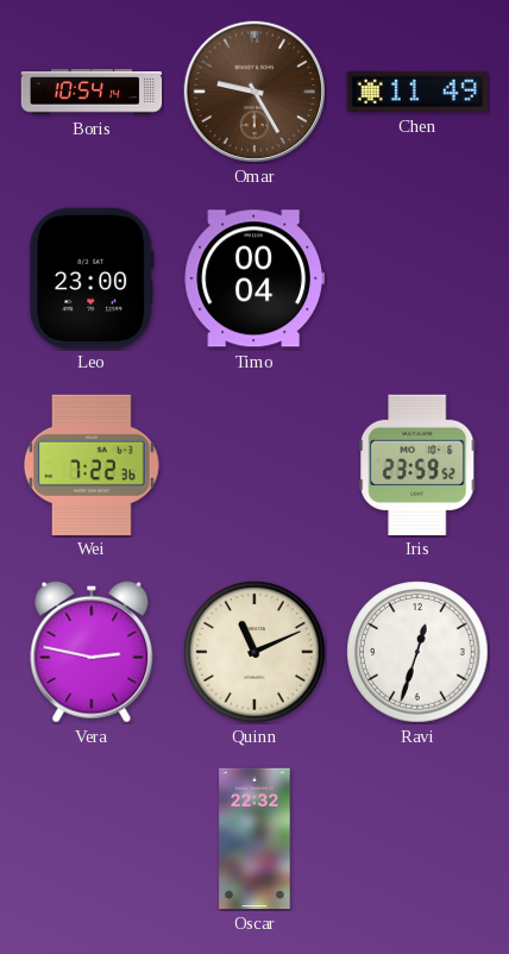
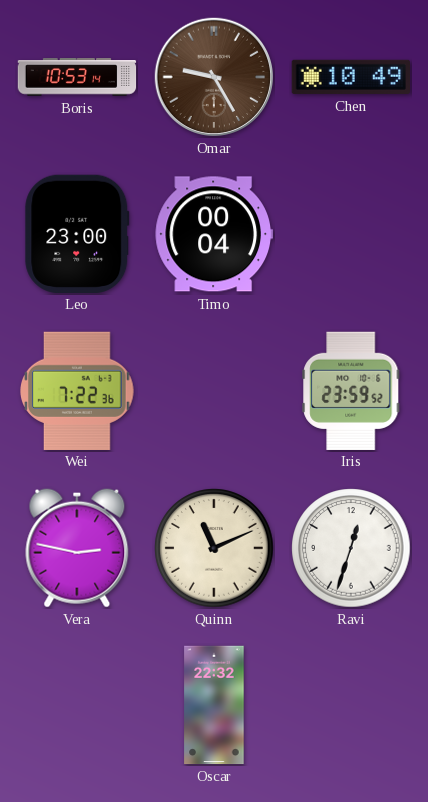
Boris: 10:54 -> 10:53 (77, 77)
Chen: 11:49 -> 10:49 (350, 77)
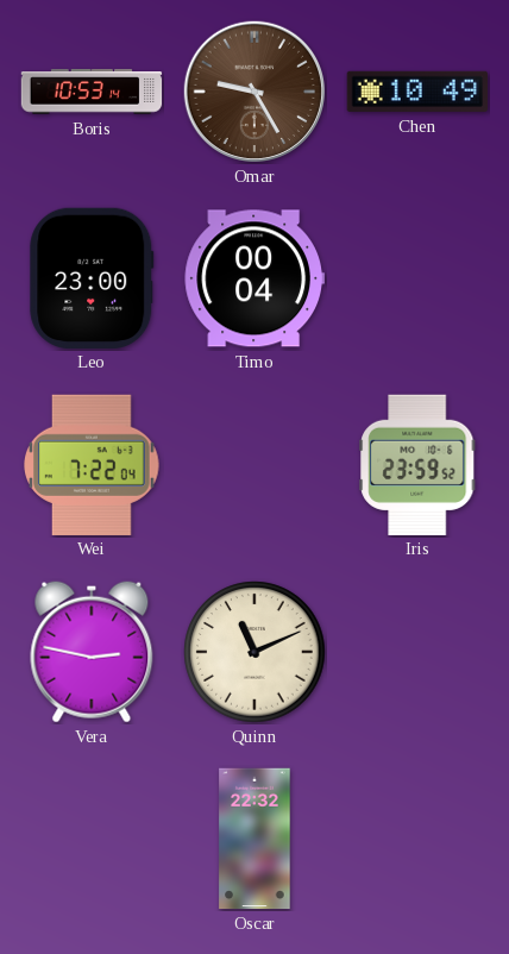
Wei: 7:22:36 -> 7:22:04 (93, 464)
Ravi: 12:33 -> none (351, 548)
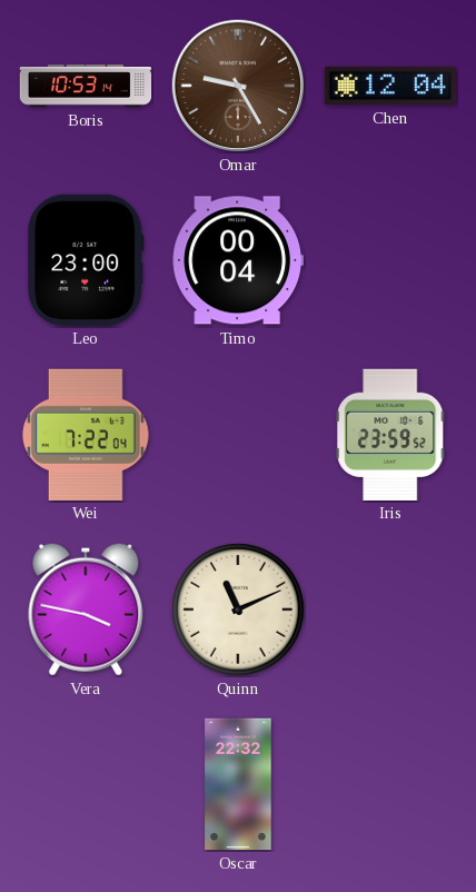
Chen: 10:49 -> 12:04 (389, 86)
Vera: 2:47 -> 3:47 (86, 609)
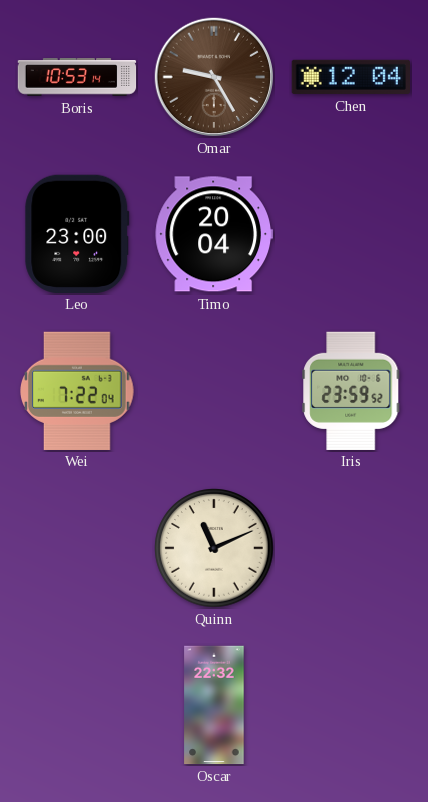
Timo: 00:04 -> 20:04 (213, 234)
Vera: 3:47 -> none (86, 609)
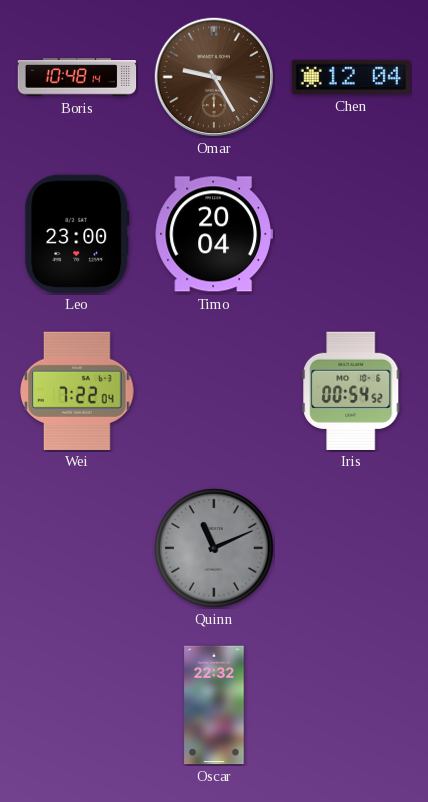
Boris: 10:53 -> 10:48 (77, 77)
Iris: 23:59 -> 00:54 (351, 390)
Quinn dial: cream -> grey (214, 548)
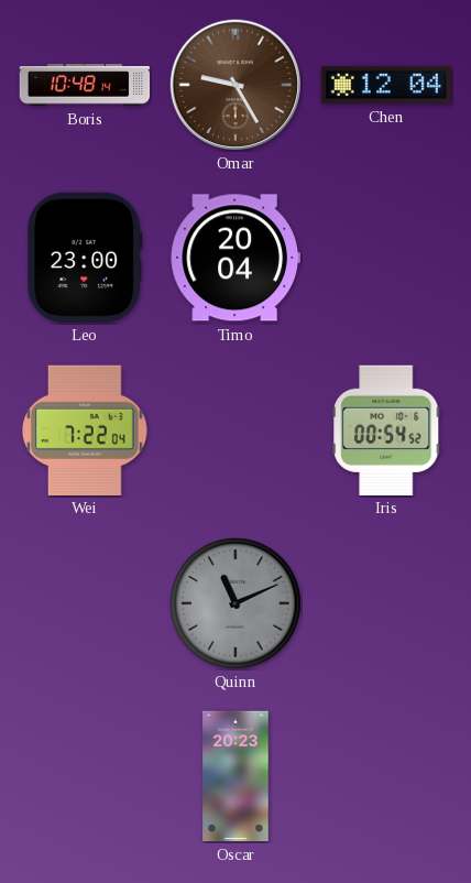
Oscar: 22:32 -> 20:23 (235, 776)
